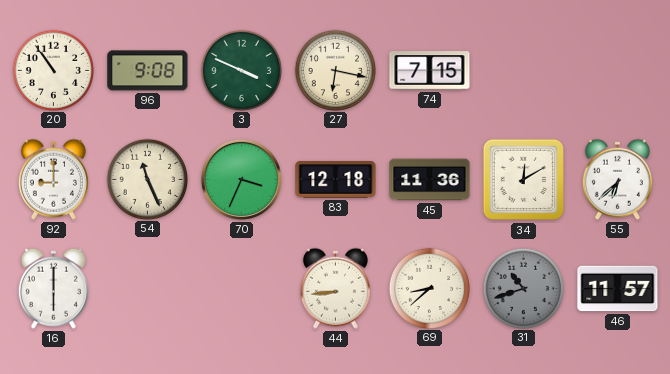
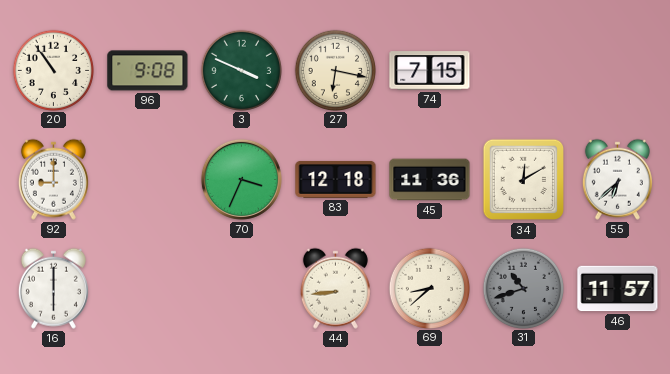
54: 11:26 -> none (148, 179)
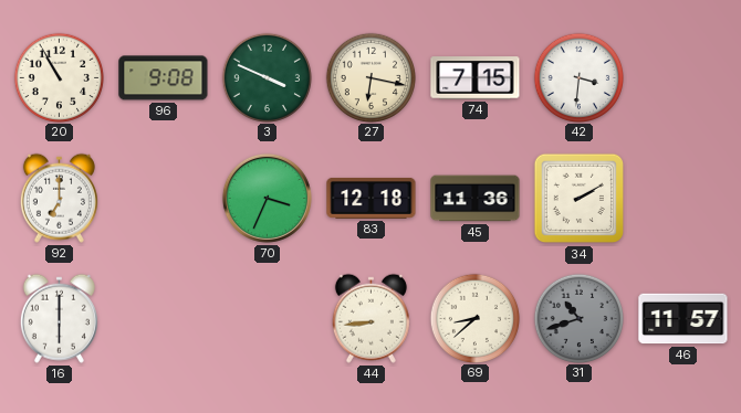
20: 10:54 -> 10:55 (60, 77)
42: none -> 3:31 (580, 77)
92: 9:00 -> 7:00 (59, 198)
34: 12:10 -> 2:10 (580, 199)
55: 6:38 -> none (617, 179)
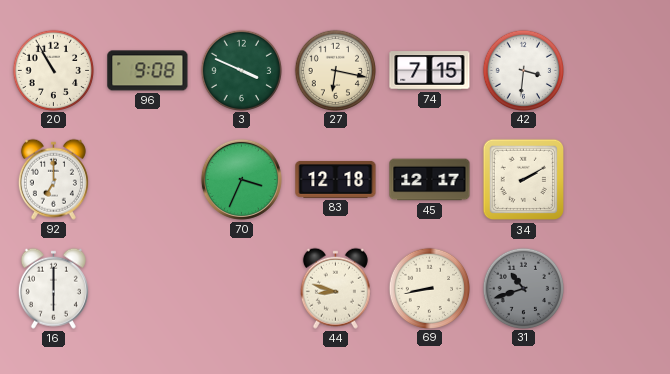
45: 11:36 -> 12:17 (430, 180)
44: 8:44 -> 8:48 (335, 288)
69: 8:38 -> 8:43 (430, 288)
46: 11:57 -> none (683, 319)
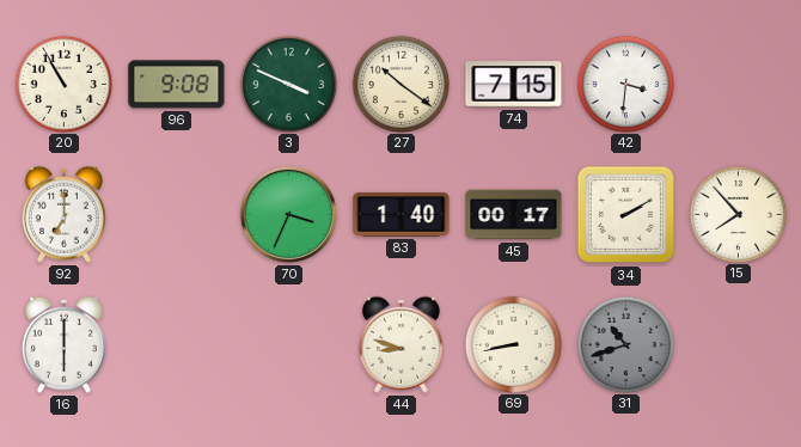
27: 6:17 -> 10:21 (402, 84)
83: 12:18 -> 1:40 (402, 214)
45: 12:17 -> 00:17 (514, 215)
15: none -> 7:53 (739, 214)
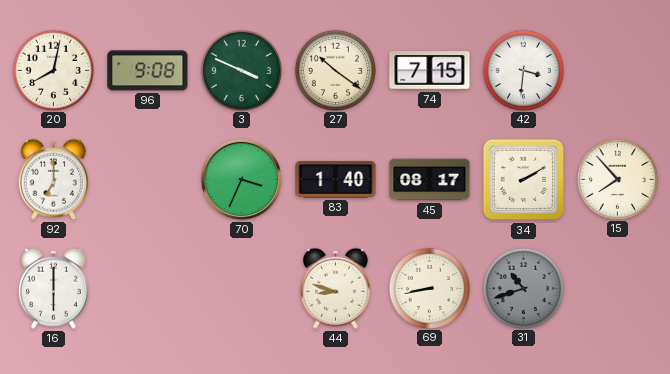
20: 10:55 -> 8:02 (54, 70)
45: 00:17 -> 08:17 (430, 180)
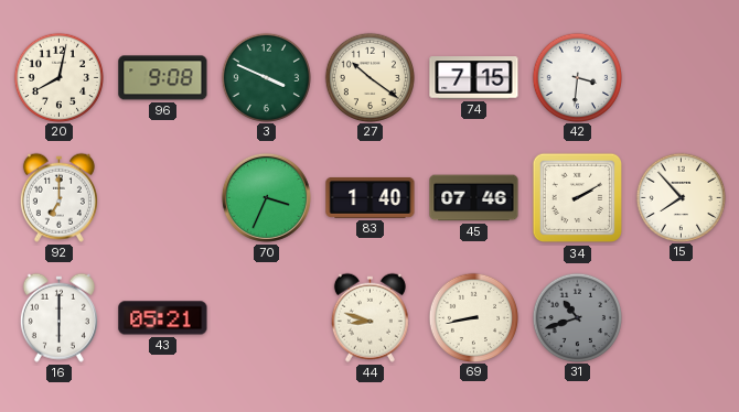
45: 08:17 -> 07:46 (474, 198)
43: none -> 05:21 (163, 318)
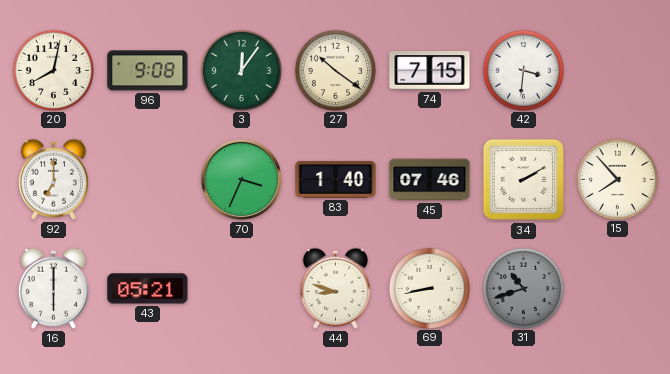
3: 3:49 -> 12:06 (242, 70)
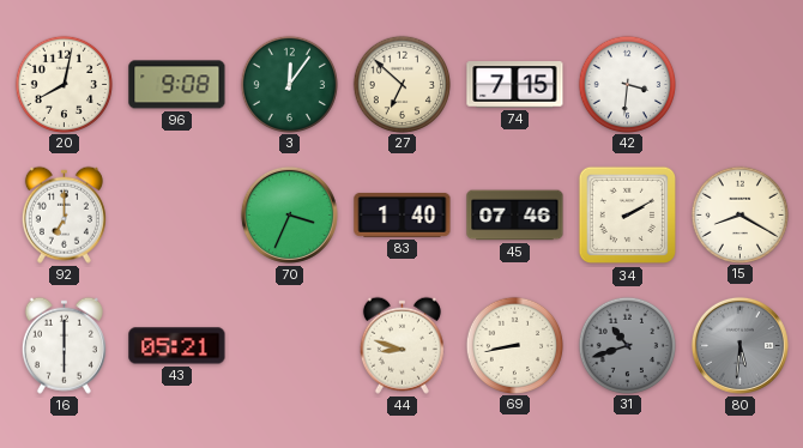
27: 10:21 -> 6:52 (403, 84)
15: 7:53 -> 8:20 (741, 214)
80: none -> 5:31 (739, 345)
